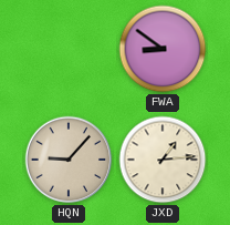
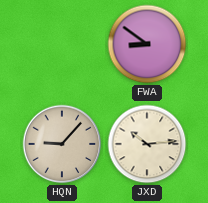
JXD: 1:14 -> 10:14 (147, 144)
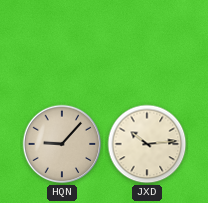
FWA: 8:51 -> none (147, 44)
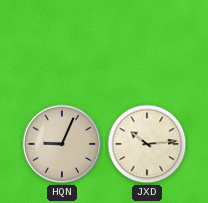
HQN: 9:07 -> 9:04 (62, 144)
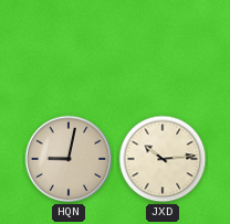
HQN: 9:04 -> 9:02 (69, 159)
